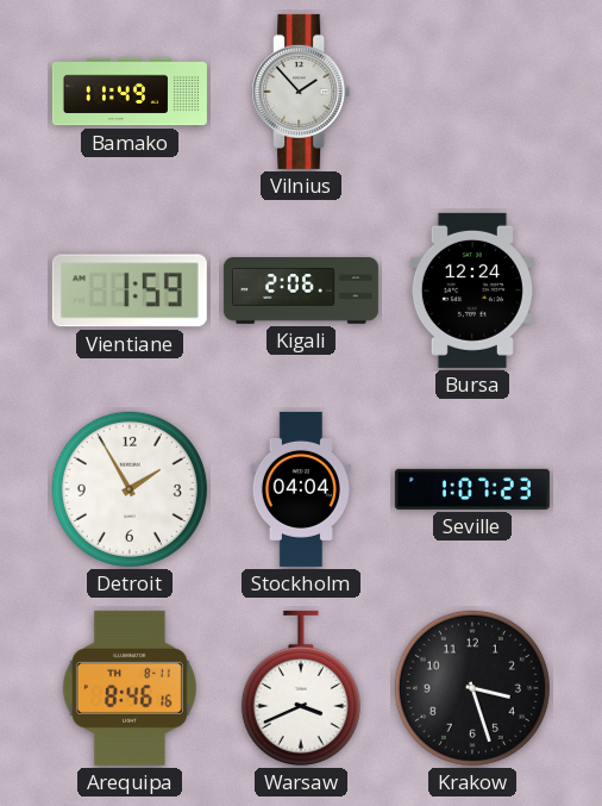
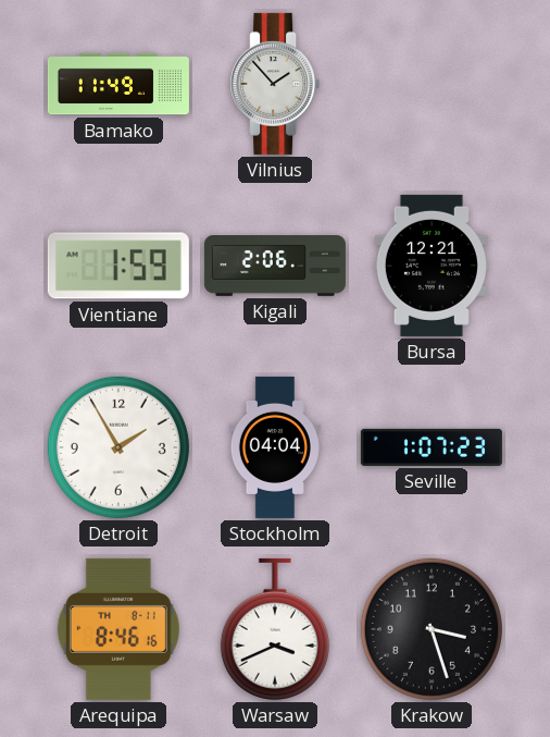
Bursa: 12:24 -> 12:21 (432, 266)
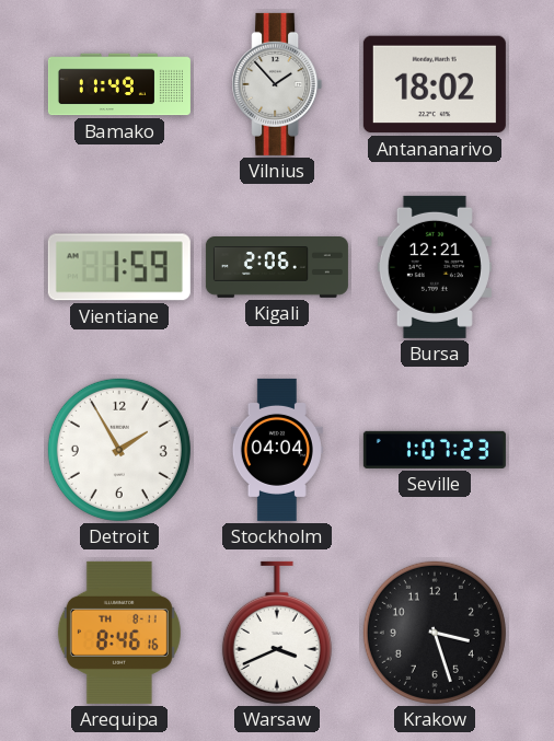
Antananarivo: none -> 18:02 (435, 84)
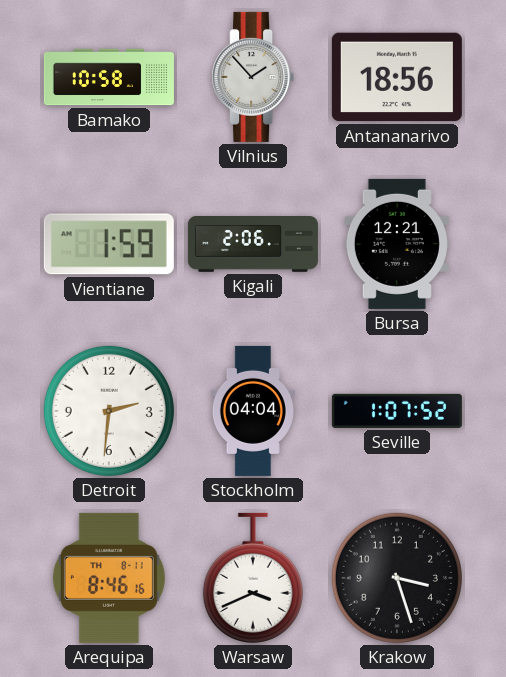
Bamako: 11:49 -> 10:58 (109, 77)
Antananarivo: 18:02 -> 18:56 (397, 77)
Detroit: 1:55 -> 2:31 (109, 411)
Seville: 1:07:23 -> 1:07:52 (397, 411)
